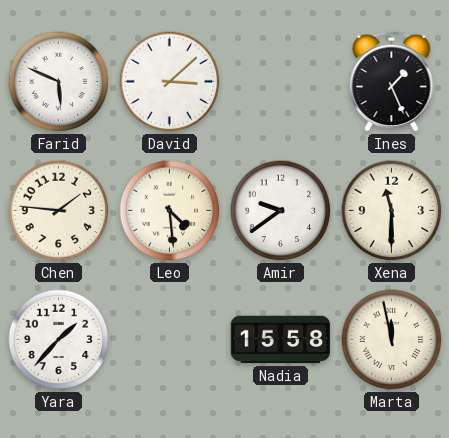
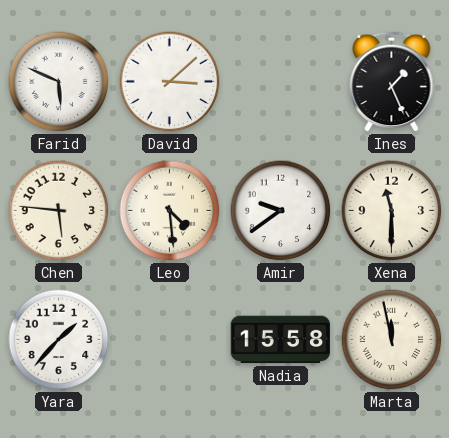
Chen: 1:46 -> 5:46 (59, 211)
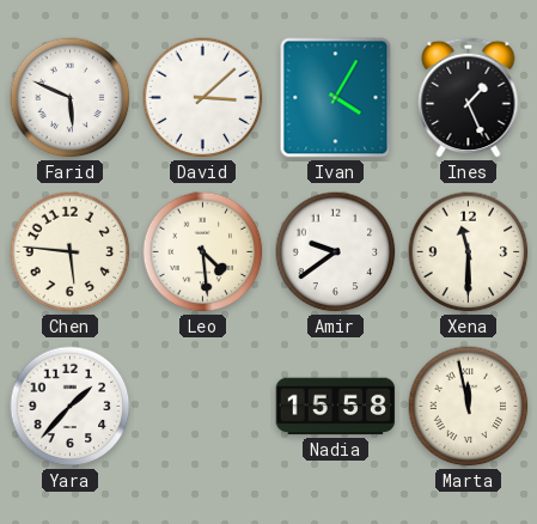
Ivan: none -> 4:05 (336, 98)
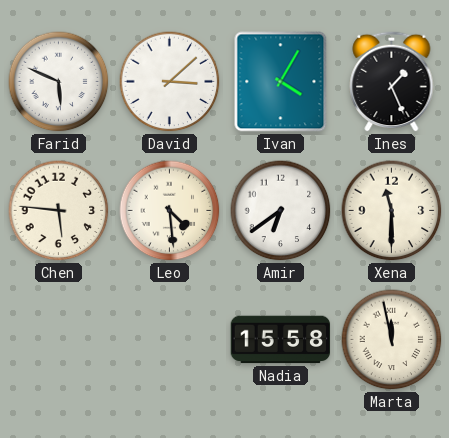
Amir: 9:39 -> 6:39 (281, 211)
Yara: 1:37 -> none (71, 407)
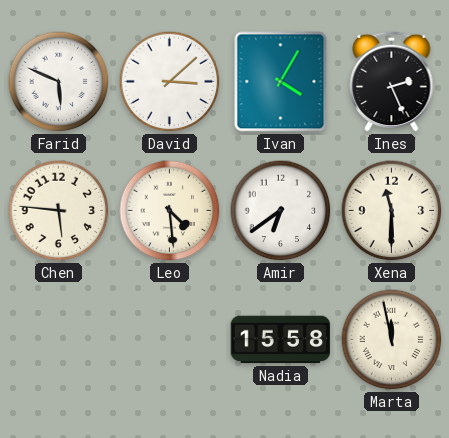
Ines: 1:26 -> 2:26 (392, 81)
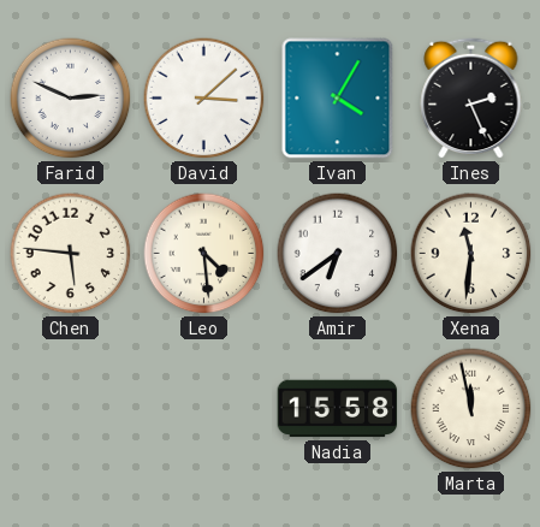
Farid: 5:49 -> 2:49 (71, 99)
Xena: 11:30 -> 11:31 (471, 254)
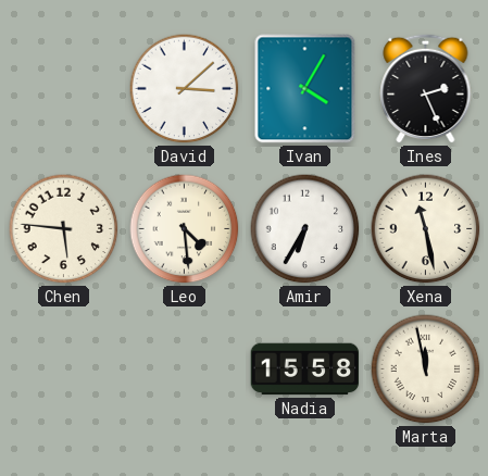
Farid: 2:49 -> none (71, 99)
Amir: 6:39 -> 6:35 (305, 229)
Xena: 11:31 -> 11:28 (426, 229)
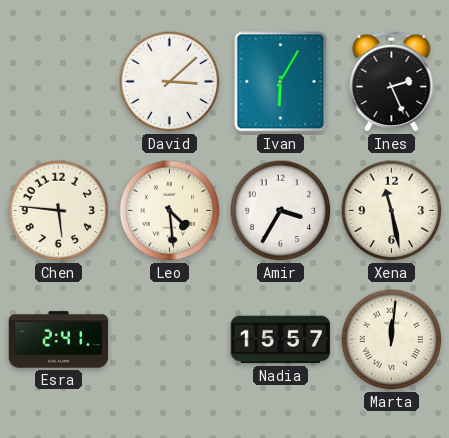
Ivan: 4:05 -> 6:05 (281, 82)
Amir: 6:35 -> 3:35 (281, 211)
Esra: none -> 2:41 (59, 340)
Nadia: 15:58 -> 15:57 (281, 340)
Marta: 11:58 -> 12:01 (392, 340)
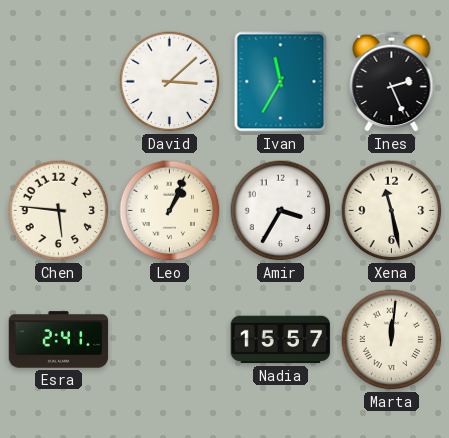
Ivan: 6:05 -> 11:35 (281, 82)
Leo: 4:29 -> 1:04 (170, 211)
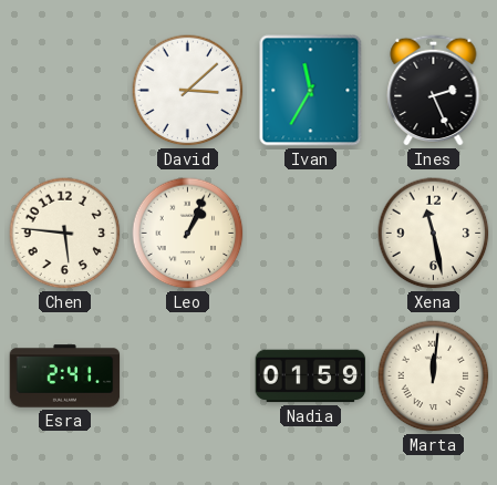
Amir: 3:35 -> none (281, 211)
Nadia: 15:57 -> 01:59 (311, 376)
